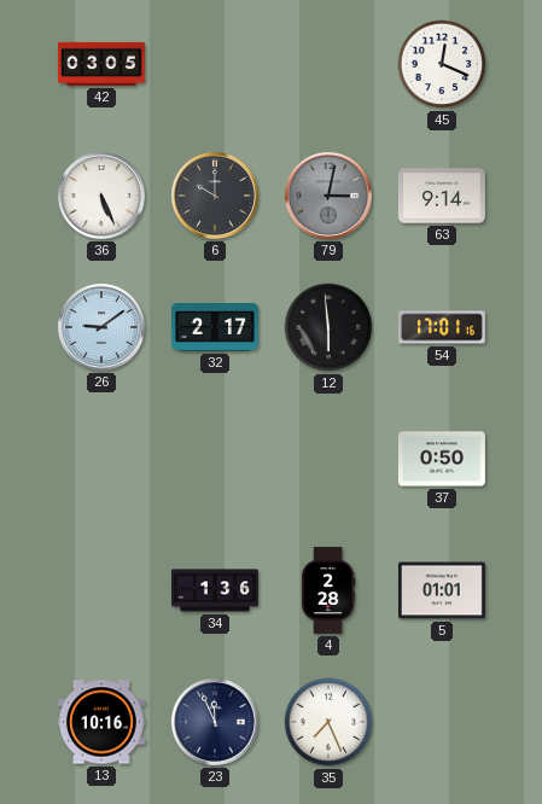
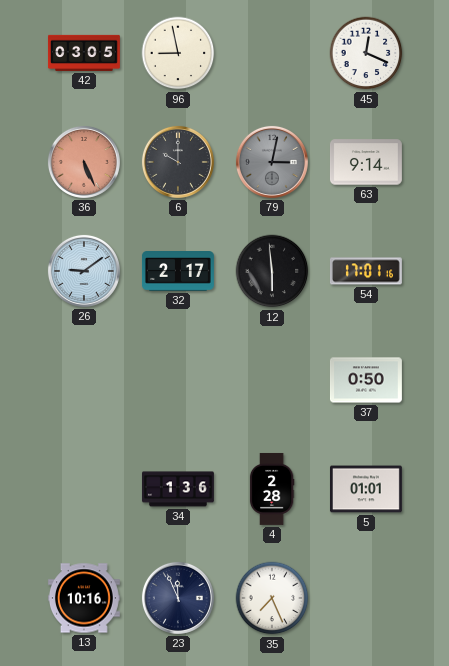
96: none -> 8:58 (178, 53)
36 dial: white -> salmon (84, 162)
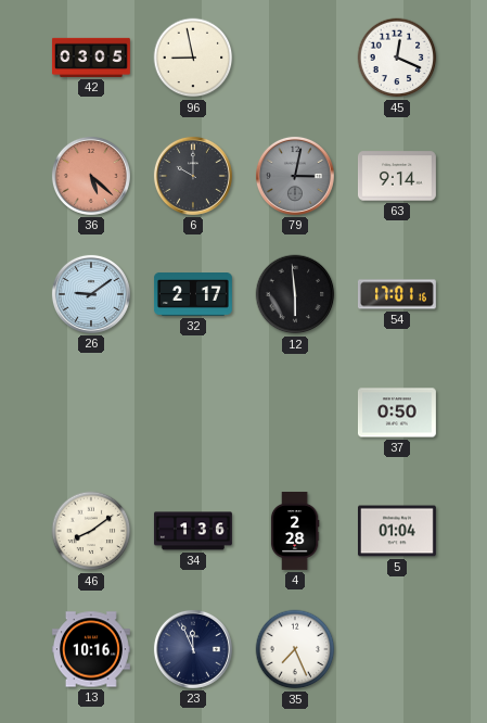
36: 5:26 -> 5:22 (91, 176)
46: none -> 8:09 (91, 531)
5: 01:01 -> 01:04 (397, 531)
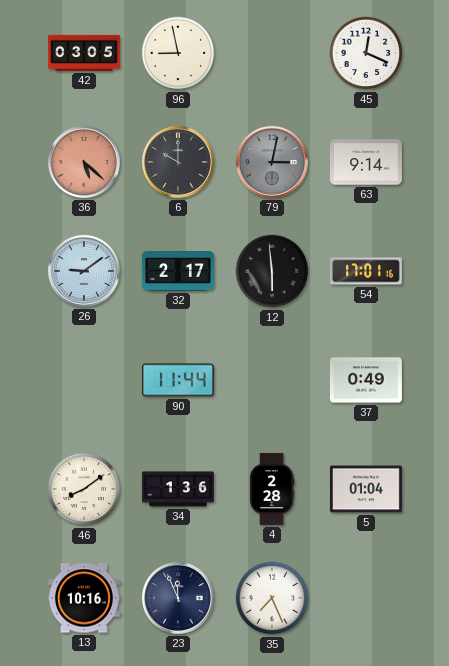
90: none -> 11:44 (178, 380)
37: 0:50 -> 0:49 (366, 380)
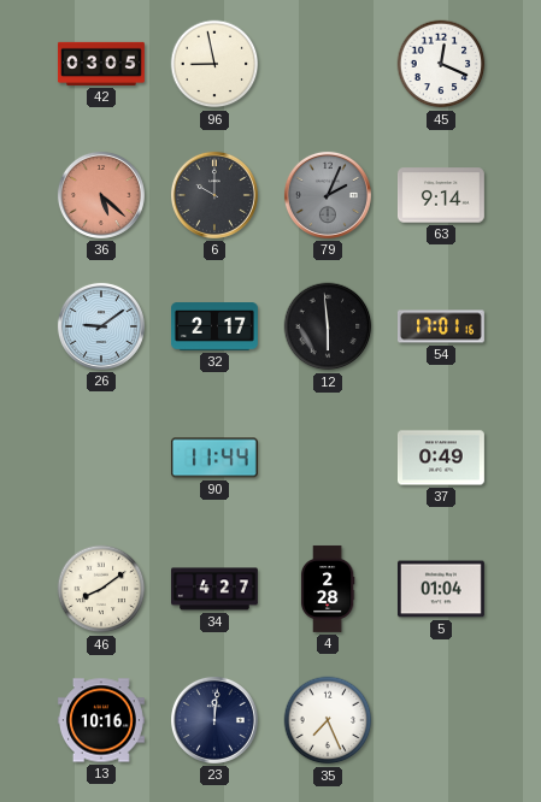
79: 3:02 -> 2:04 (328, 195)
34: 1:36 -> 4:27 (214, 589)
23: 11:56 -> 12:01 (214, 720)
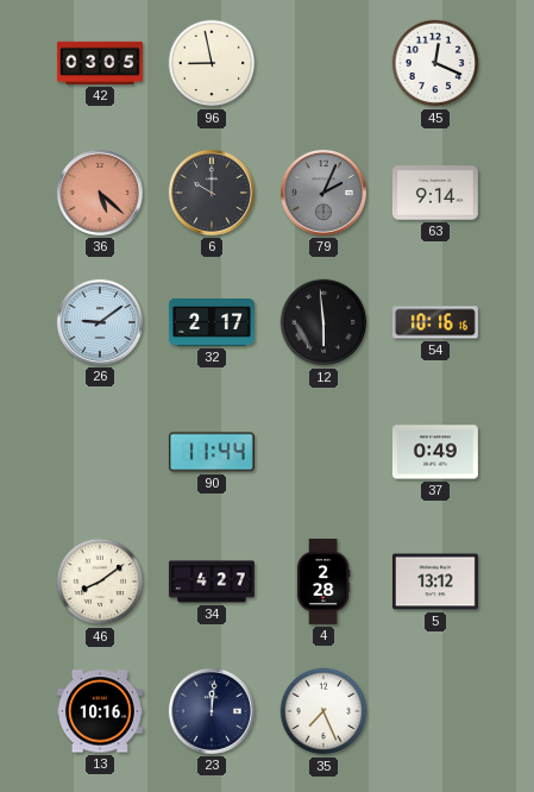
54: 17:01 -> 10:16 (435, 322)
5: 01:04 -> 13:12 (435, 582)
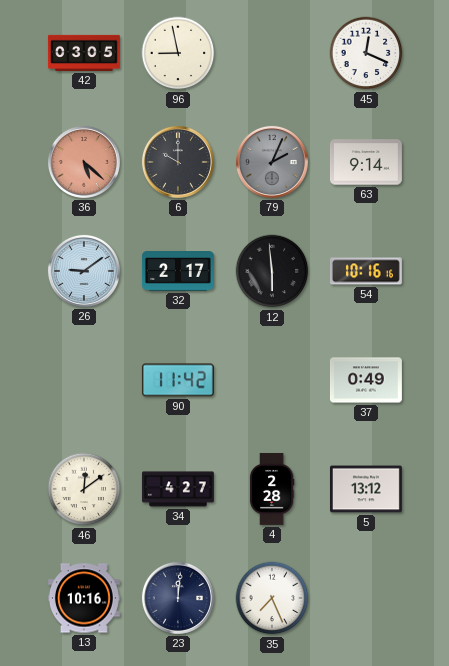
90: 11:44 -> 11:42 (178, 380)
46: 8:09 -> 12:09 (84, 489)
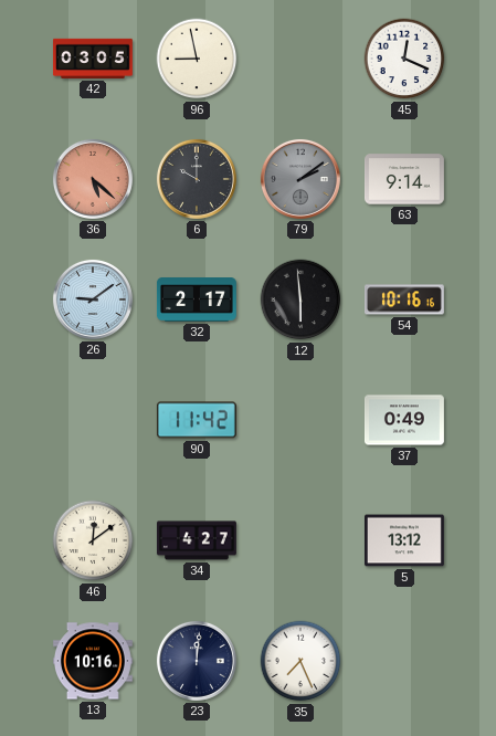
79: 2:04 -> 2:09 (300, 179)
4: 2:28 -> none (272, 489)
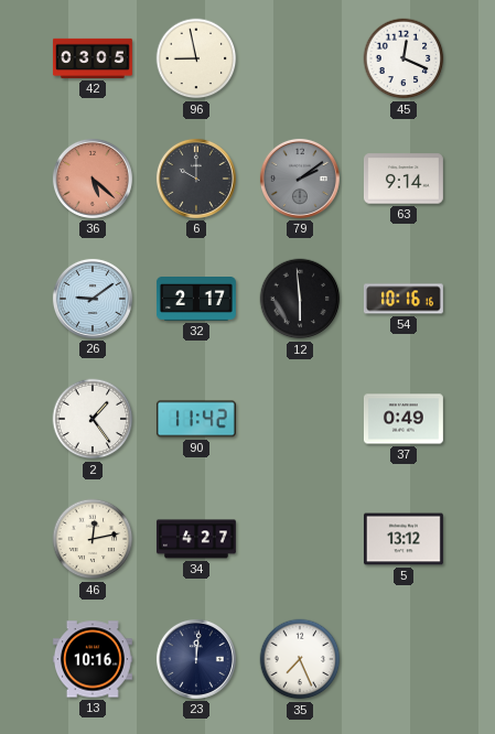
2: none -> 1:24 (93, 419)
46: 12:09 -> 12:13 (93, 539)
